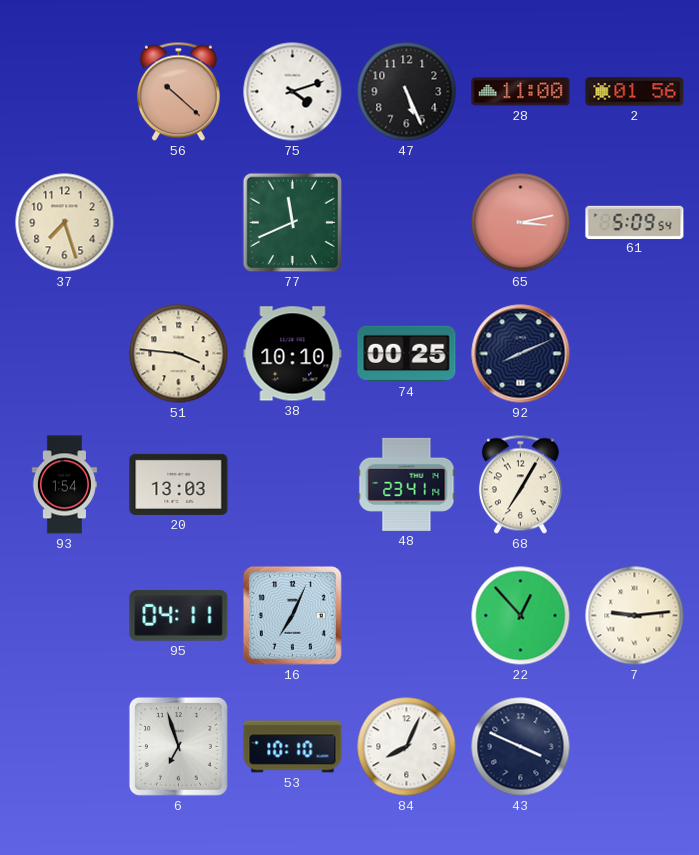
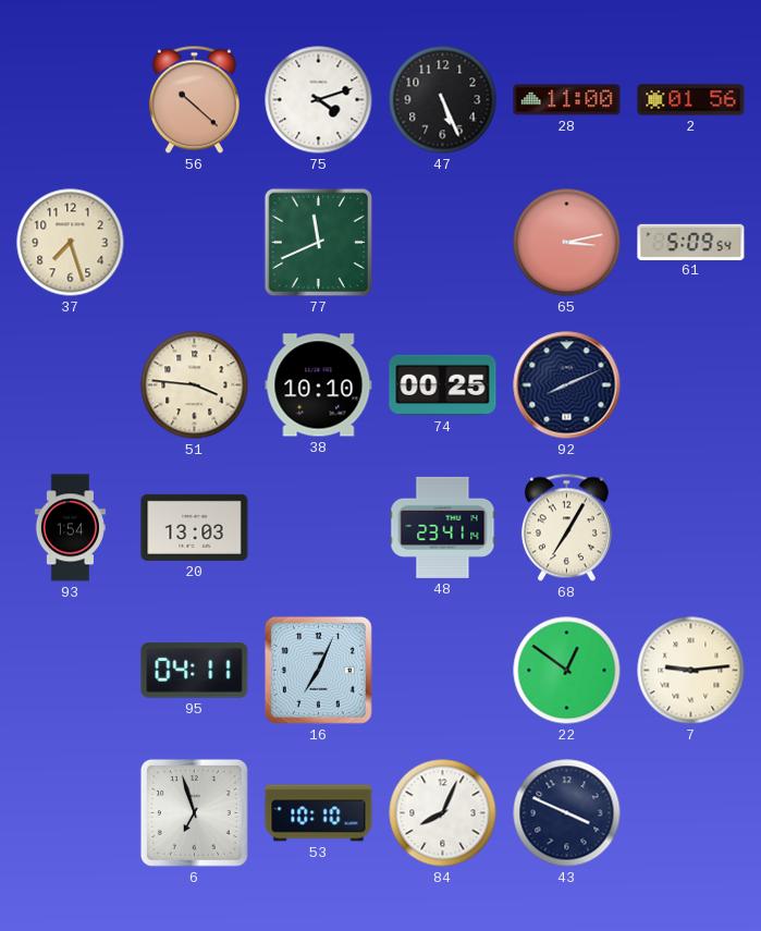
22: 12:53 -> 12:51 (567, 671)
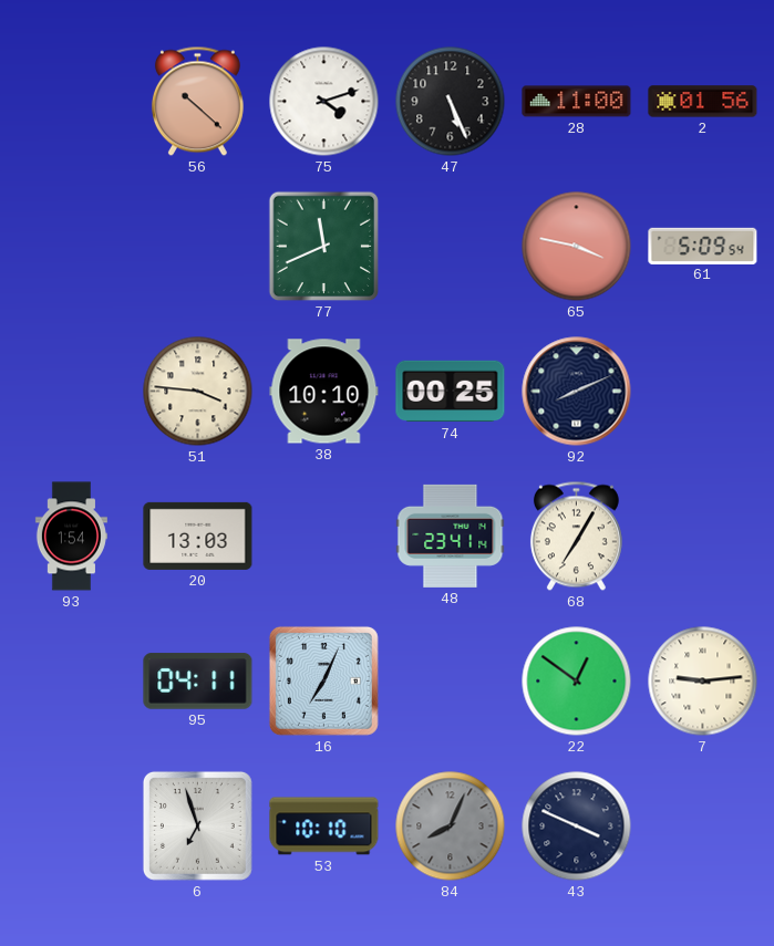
37: 7:27 -> none (71, 243)
65: 3:13 -> 3:47 (577, 247)
84 dial: white -> grey (451, 827)
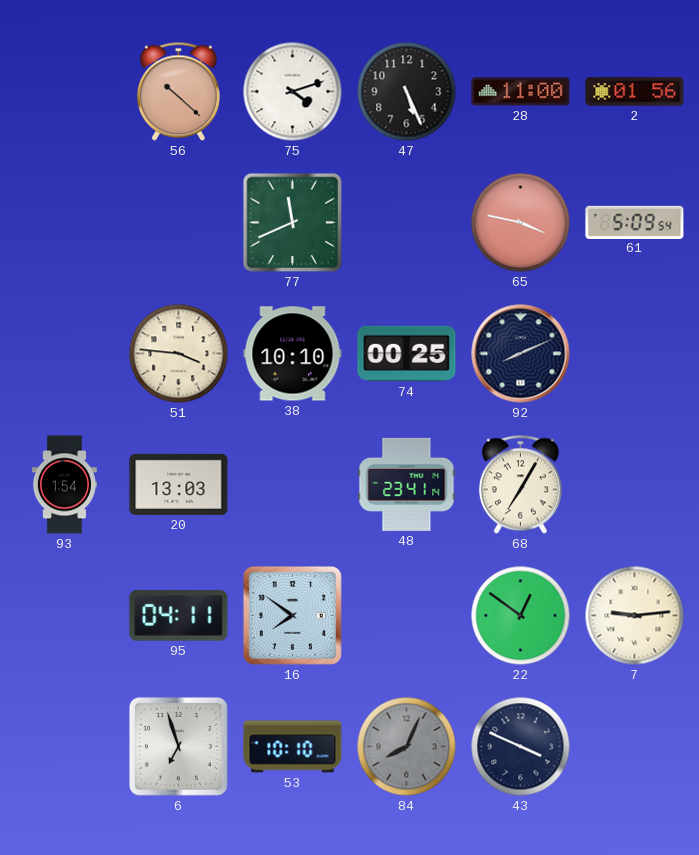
16: 7:04 -> 7:51 (292, 615)
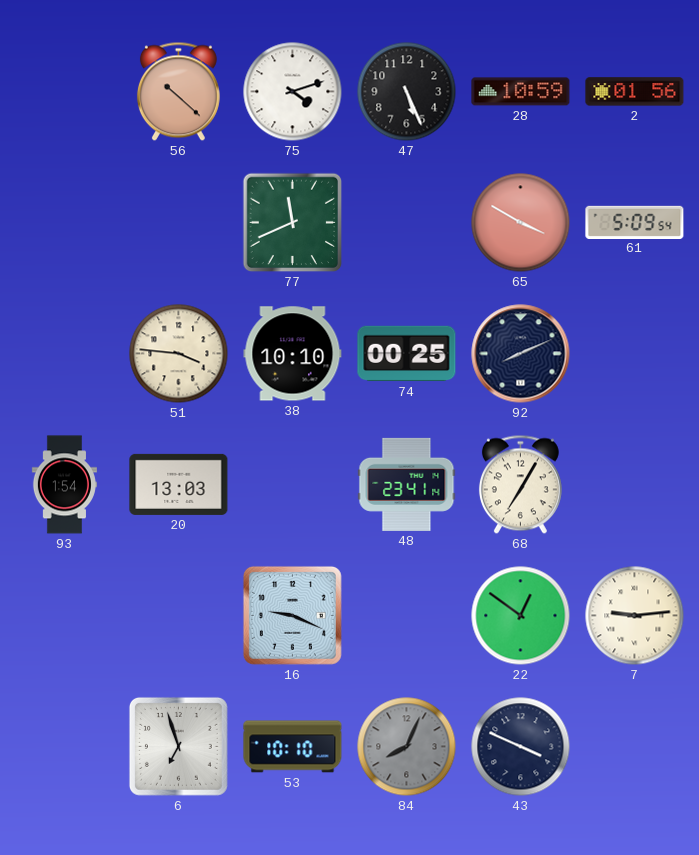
28: 11:00 -> 10:59 (521, 92)
65: 3:47 -> 3:50 (521, 223)
95: 04:11 -> none (179, 616)
16: 7:51 -> 9:19 (292, 615)
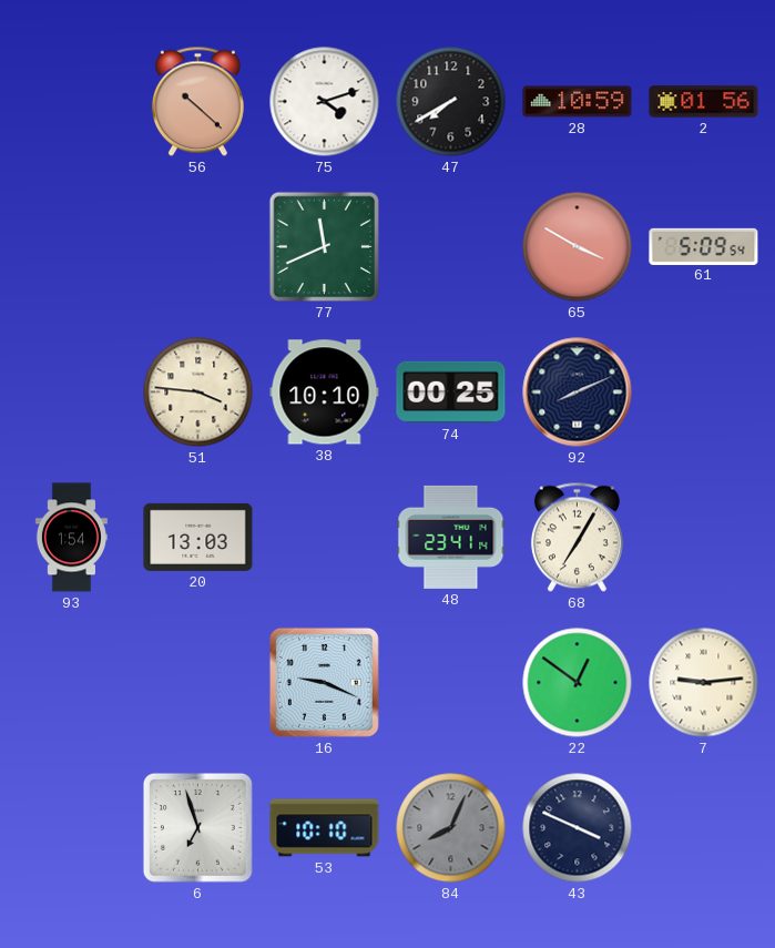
47: 5:26 -> 7:40 (451, 102)
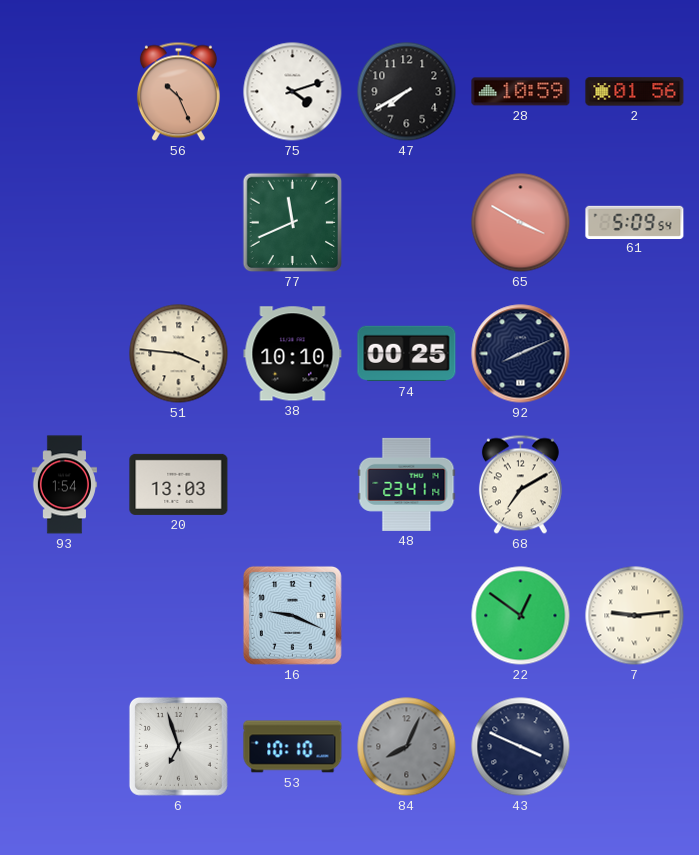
56: 10:22 -> 10:26 (178, 92)
68: 7:05 -> 7:10 (520, 485)
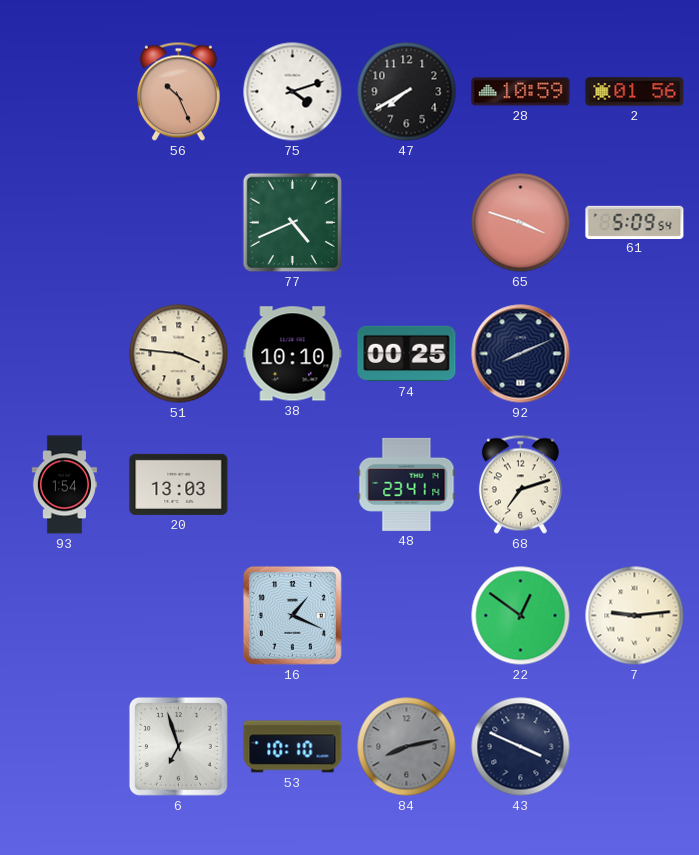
77: 11:41 -> 4:41 (293, 223)
65: 3:50 -> 3:48 (521, 223)
68: 7:10 -> 7:12 (520, 485)
16: 9:19 -> 1:19 (292, 615)
84: 8:04 -> 8:13 (407, 747)
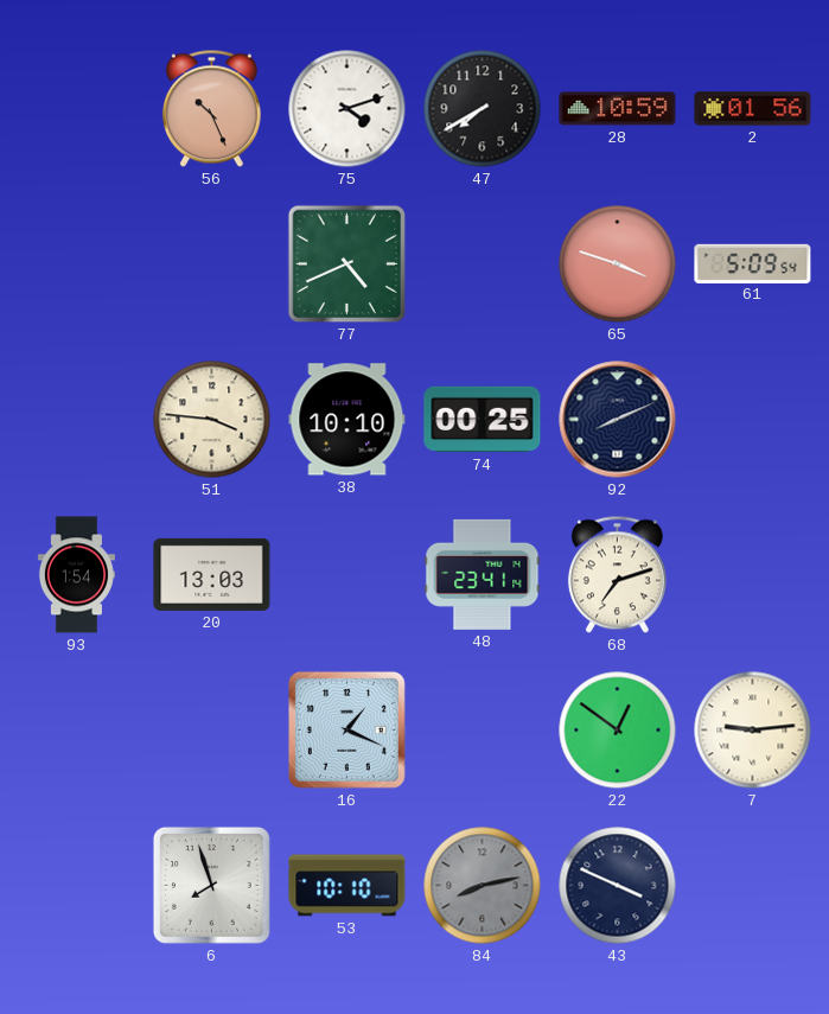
6: 6:57 -> 7:57 (211, 885)
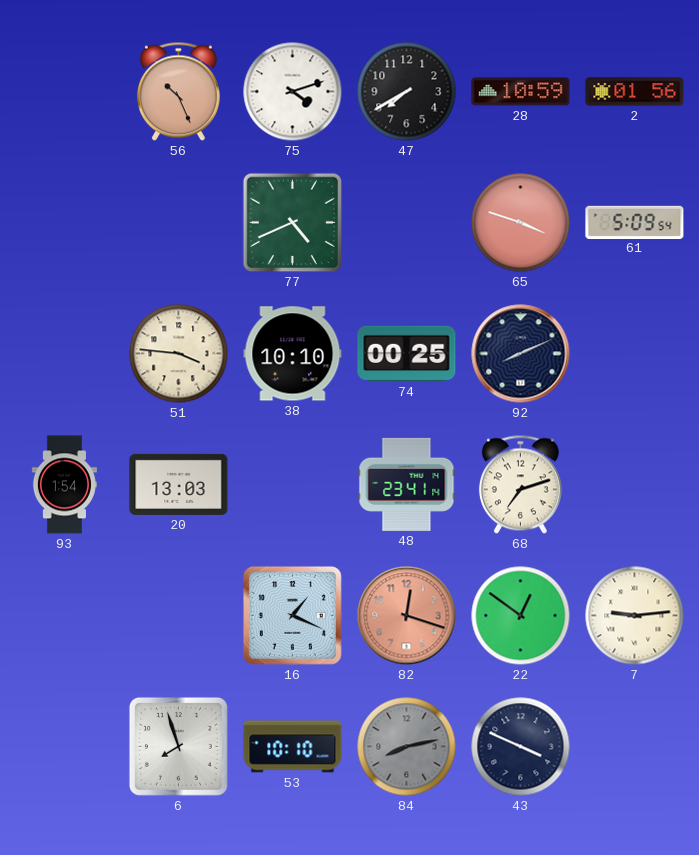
82: none -> 12:18 (407, 616)
